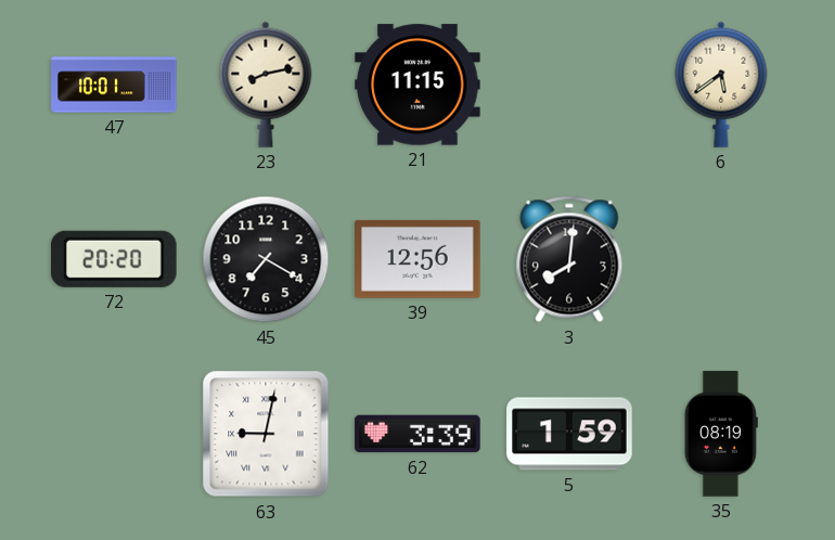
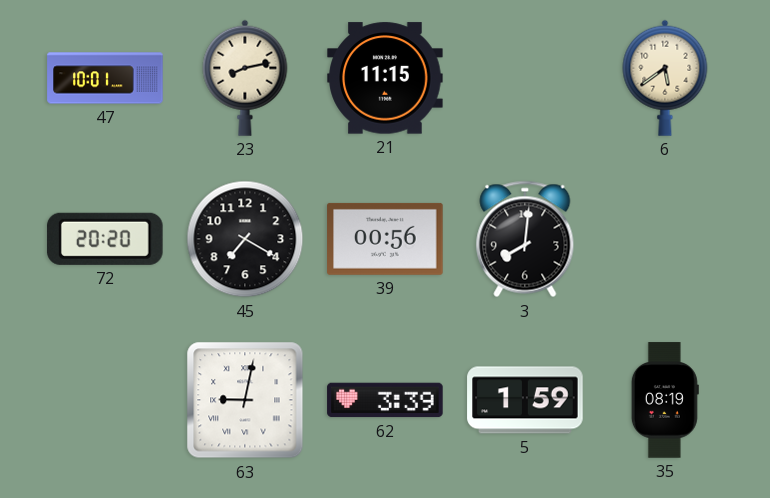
39: 12:56 -> 00:56 (385, 239)
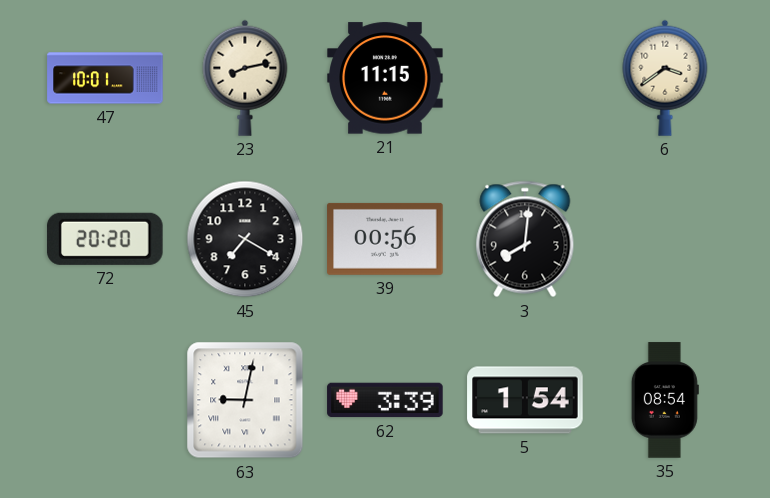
6: 5:39 -> 3:39 (665, 78)
5: 1:59 -> 1:54 (525, 400)
35: 08:19 -> 08:54 (665, 400)
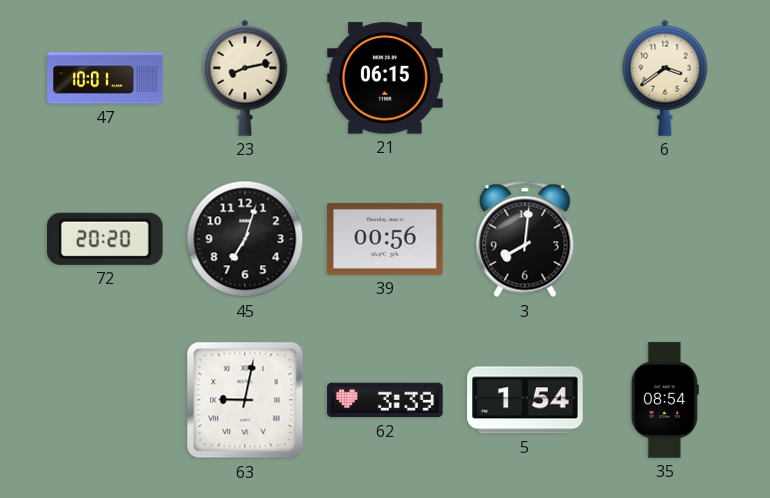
21: 11:15 -> 06:15 (385, 78)
45: 7:20 -> 7:03 (245, 239)
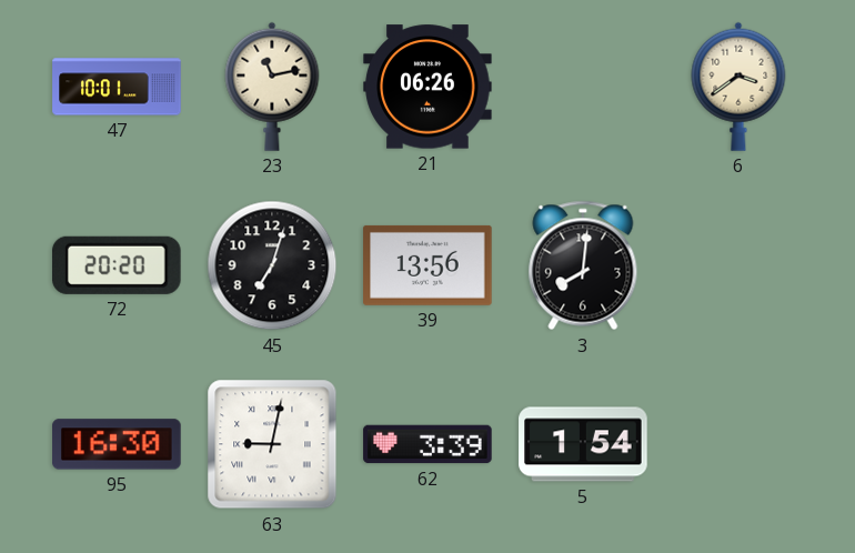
23: 8:13 -> 11:13 (272, 87)
21: 06:15 -> 06:26 (428, 87)
39: 00:56 -> 13:56 (428, 265)
95: none -> 16:30 (117, 444)
35: 08:54 -> none (665, 400)
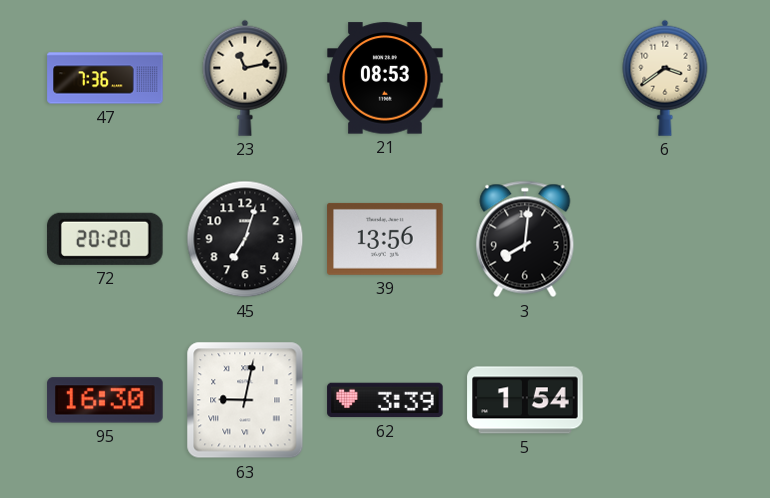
47: 10:01 -> 7:36 (105, 78)
21: 06:26 -> 08:53 (385, 78)
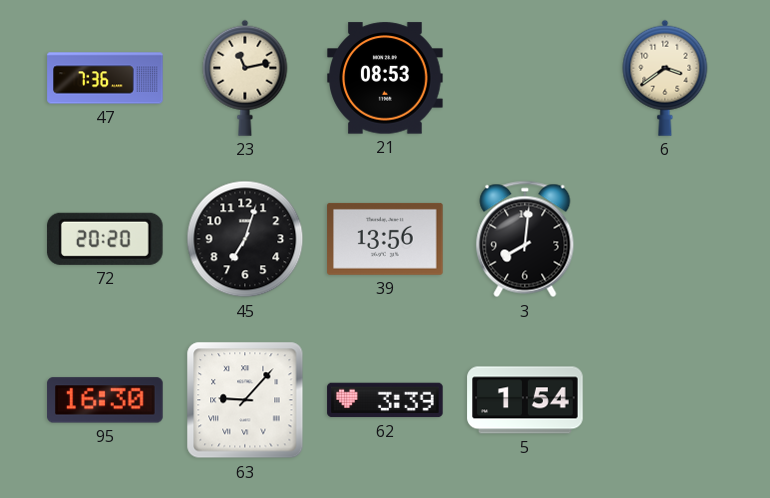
63: 9:02 -> 9:07 (245, 400)
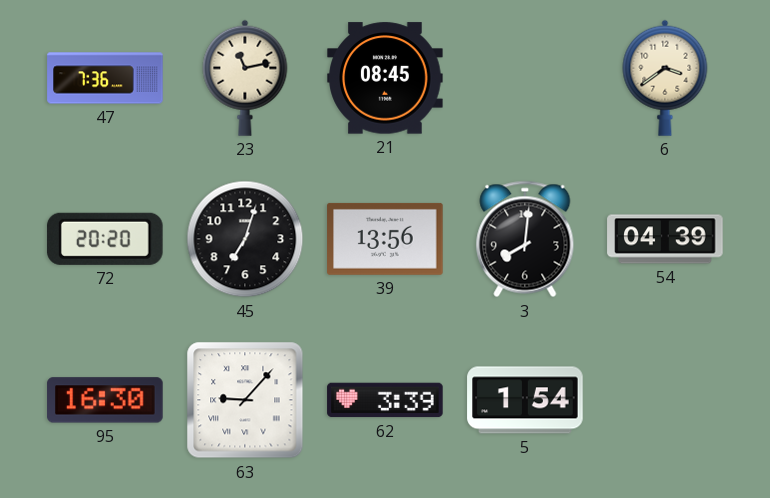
21: 08:53 -> 08:45 (385, 78)
54: none -> 04:39 (665, 239)
